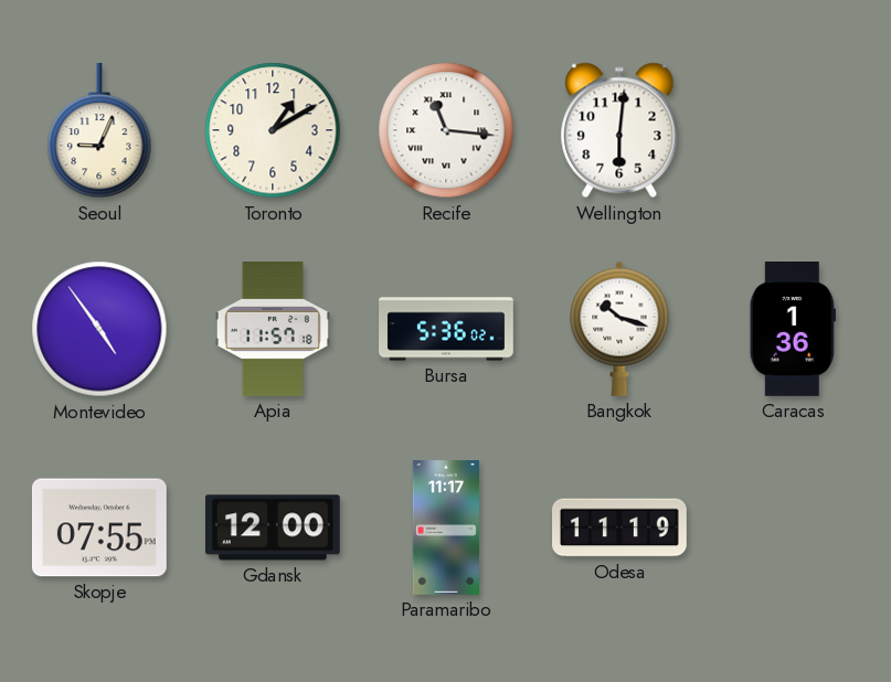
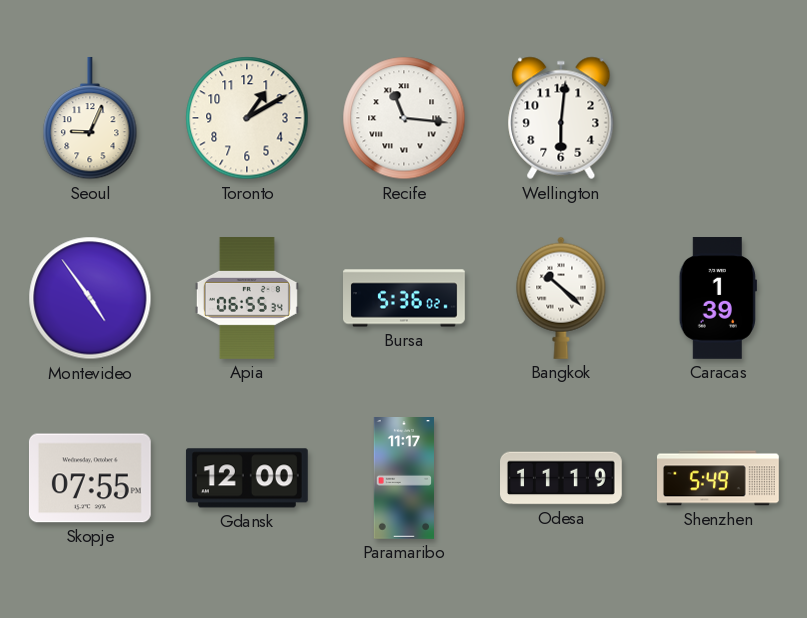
Apia: 11:57 -> 06:55 (247, 299)
Bangkok: 10:18 -> 10:22 (561, 298)
Caracas: 1:36 -> 1:39 (718, 299)
Shenzhen: none -> 5:49 (719, 478)
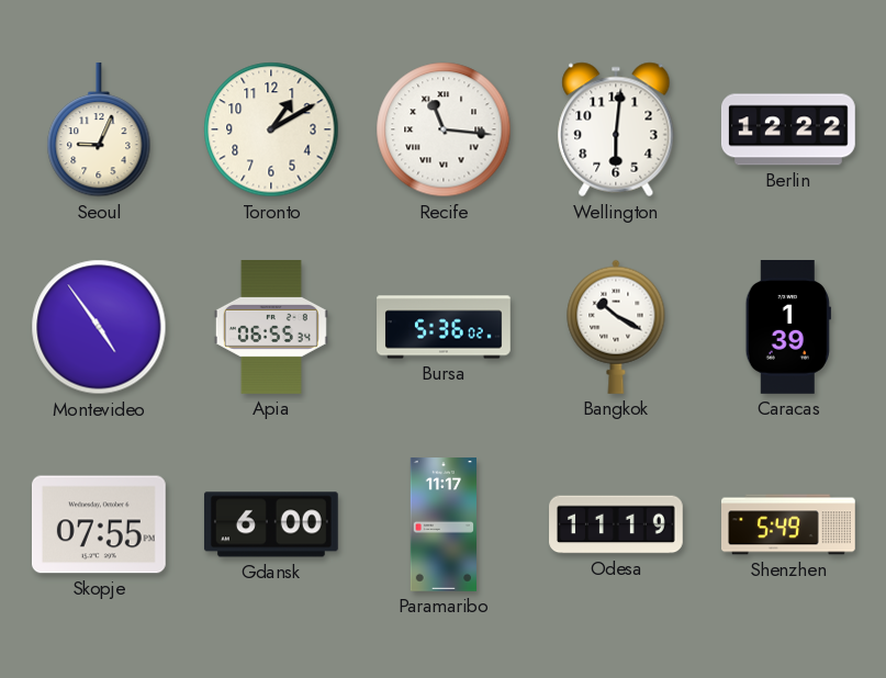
Berlin: none -> 12:22 (788, 129)
Bangkok: 10:22 -> 10:20 (616, 327)
Gdansk: 12:00 -> 6:00 (271, 524)
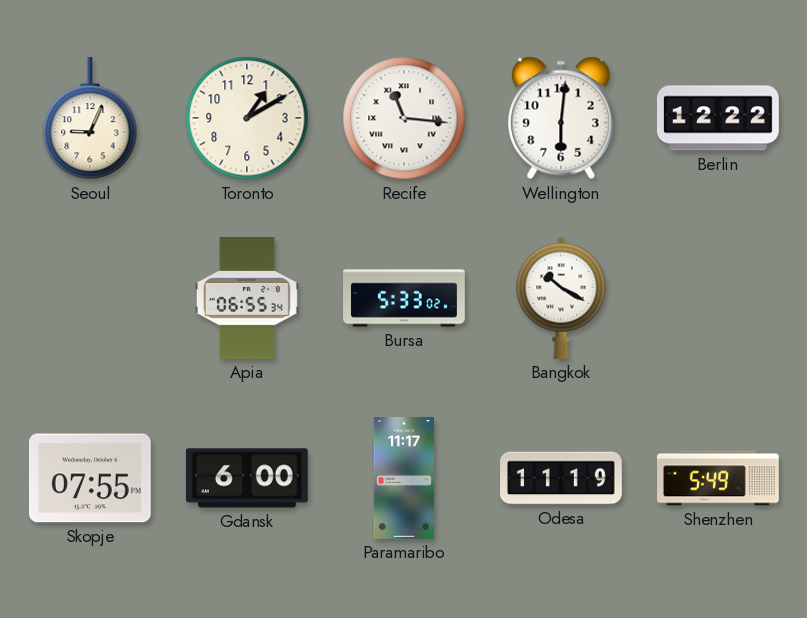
Montevideo: 4:54 -> none (99, 327)
Bursa: 5:36 -> 5:33 (405, 298)
Caracas: 1:39 -> none (788, 328)
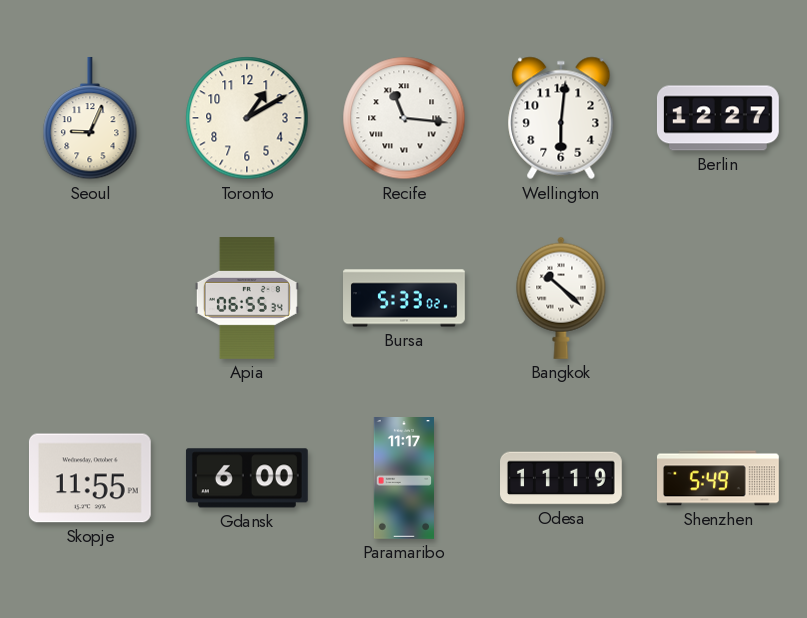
Berlin: 12:22 -> 12:27 (718, 118)
Bangkok: 10:20 -> 10:22 (561, 298)
Skopje: 07:55 -> 11:55 (90, 478)
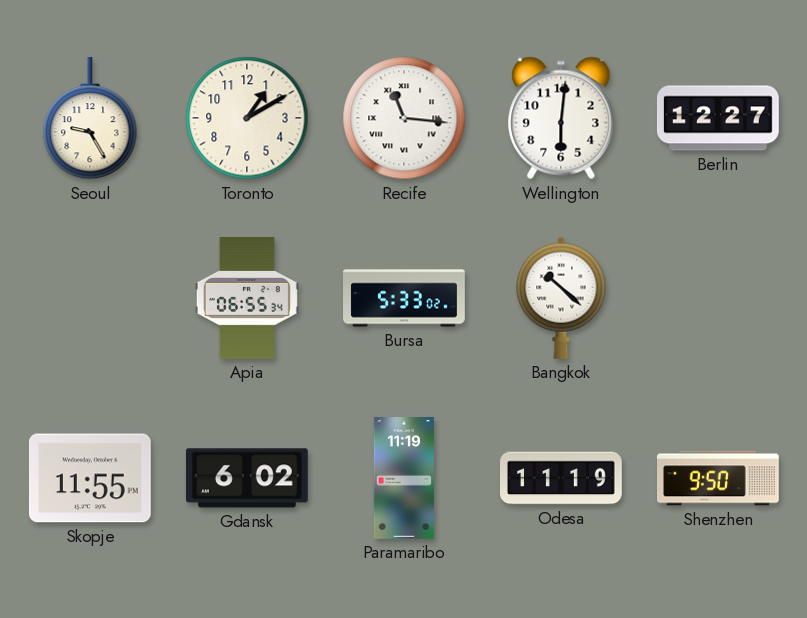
Seoul: 9:04 -> 9:25 (90, 118)
Gdansk: 6:00 -> 6:02 (247, 478)
Paramaribo: 11:17 -> 11:19 (403, 479)
Shenzhen: 5:49 -> 9:50 (719, 478)
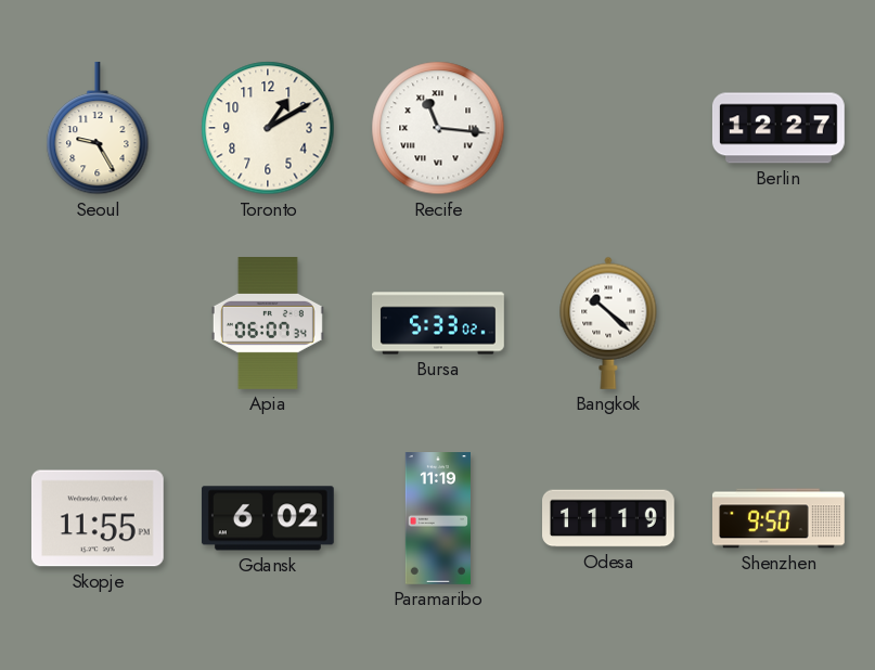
Wellington: 6:01 -> none (561, 118)
Apia: 06:55 -> 06:07 (268, 324)
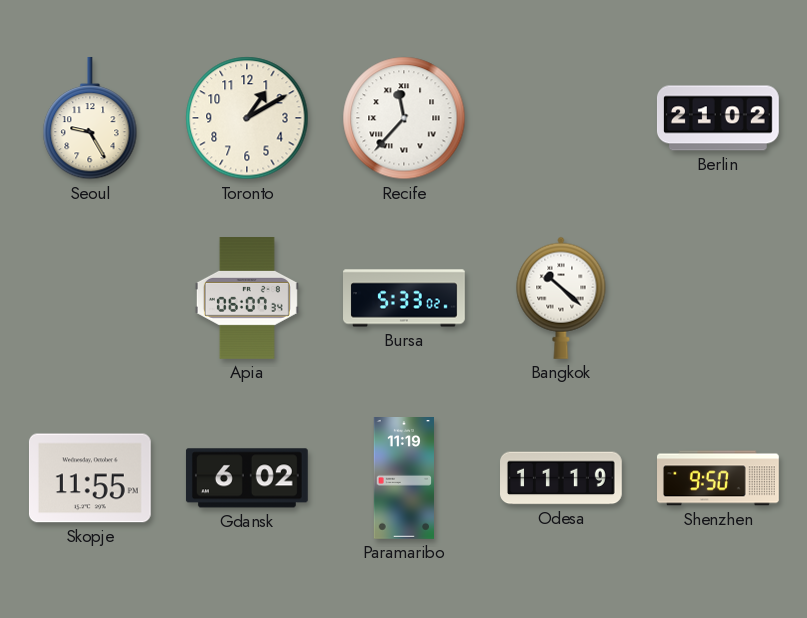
Recife: 11:16 -> 11:37 (404, 118)
Berlin: 12:27 -> 21:02 (718, 118)
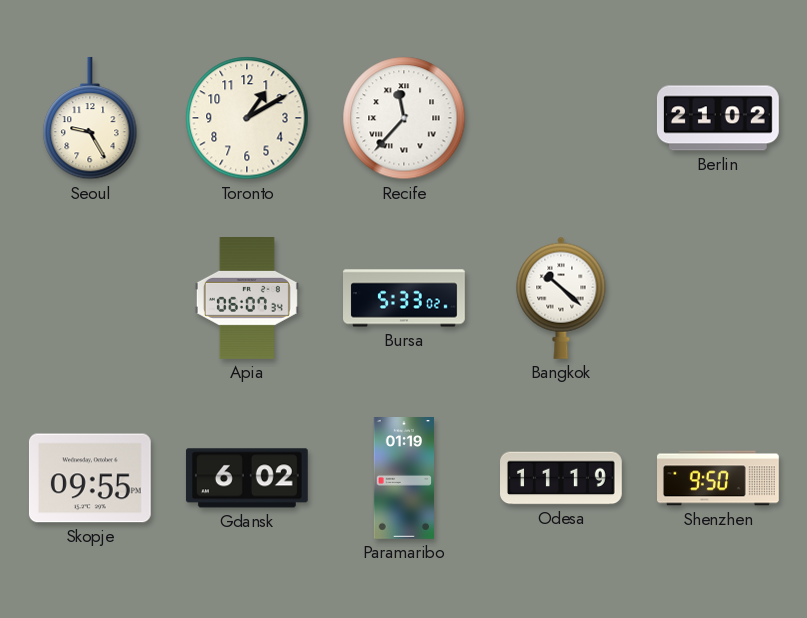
Skopje: 11:55 -> 09:55 (90, 478)
Paramaribo: 11:19 -> 01:19 (403, 479)
